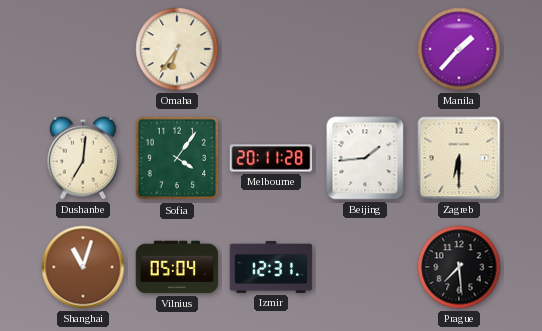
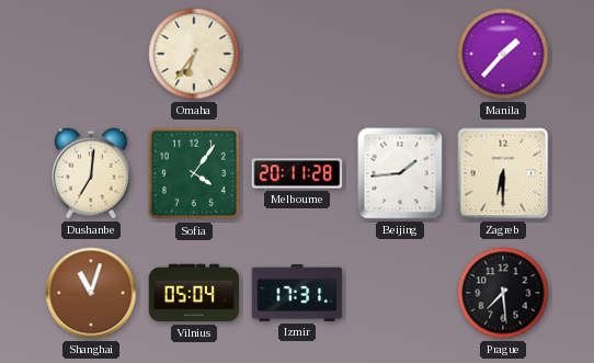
Izmir: 12:31 -> 17:31 (297, 294)
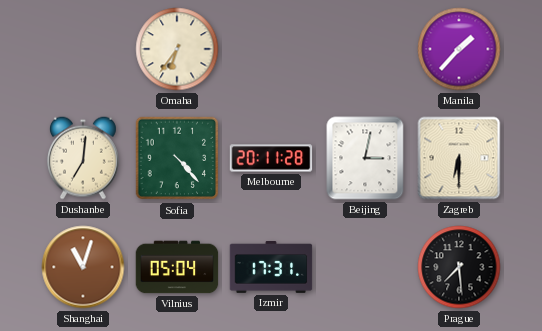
Sofia: 4:06 -> 4:23 (177, 158)
Beijing: 1:44 -> 3:02 (365, 158)
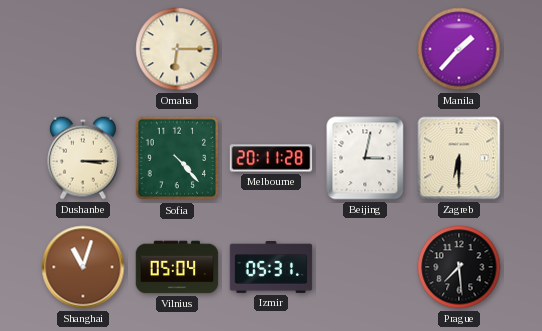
Omaha: 6:36 -> 6:15 (177, 49)
Dushanbe: 7:01 -> 3:15 (83, 158)
Izmir: 17:31 -> 05:31 (271, 268)
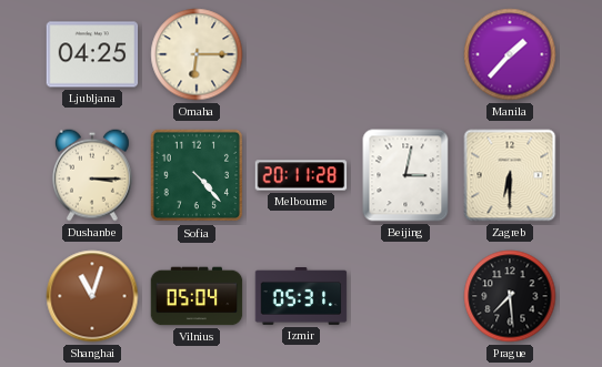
Ljubljana: none -> 04:25 (92, 54)
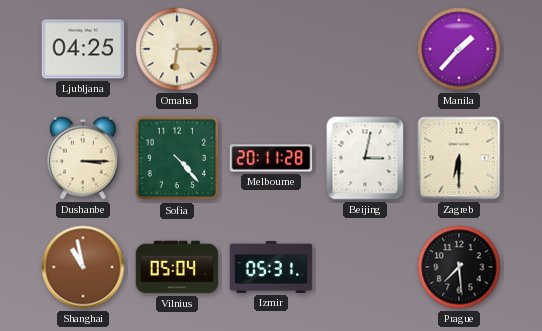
Shanghai: 11:03 -> 10:58 (83, 267)
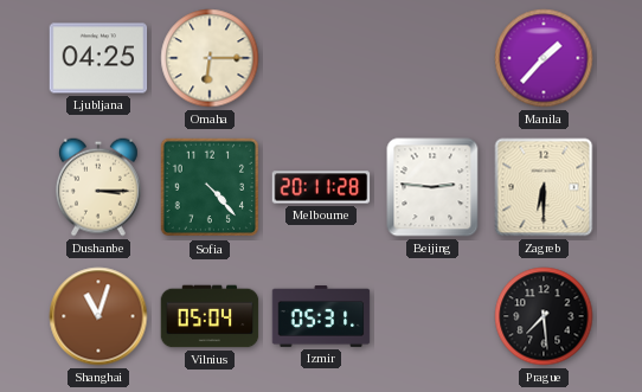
Beijing: 3:02 -> 2:46 (432, 187)
Shanghai: 10:58 -> 11:03 (98, 316)
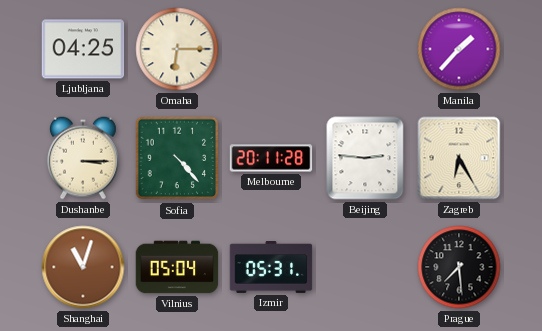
Zagreb: 6:30 -> 6:25 (459, 158)
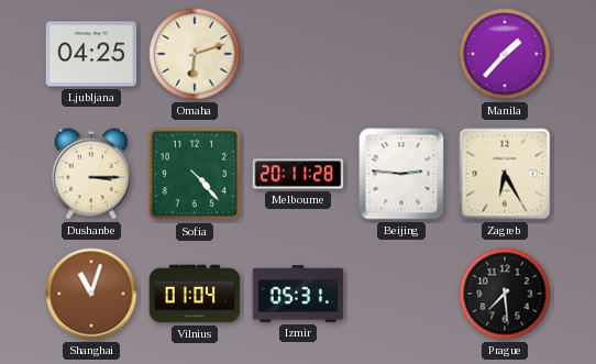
Omaha: 6:15 -> 6:12 (195, 54)
Vilnius: 05:04 -> 01:04 (195, 294)
